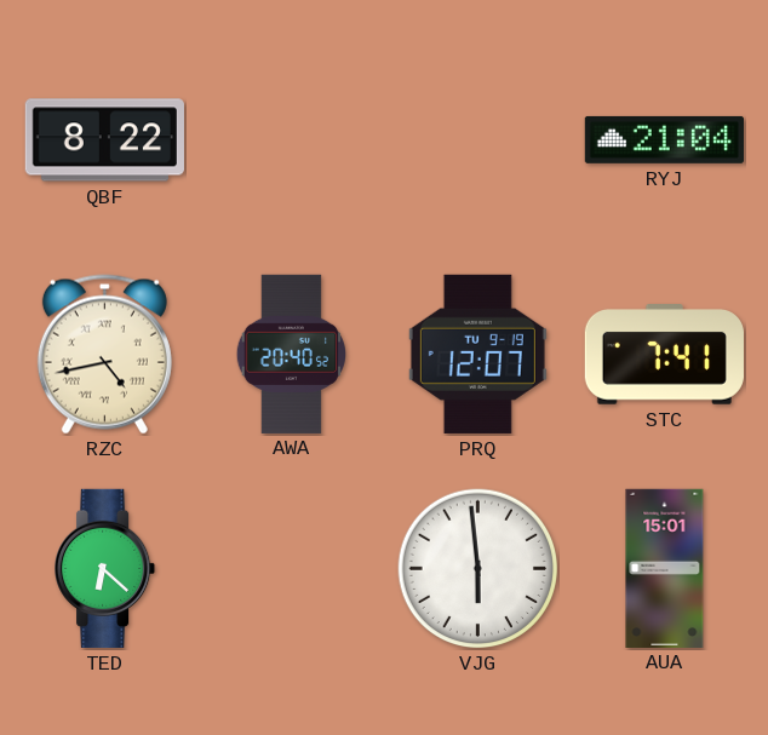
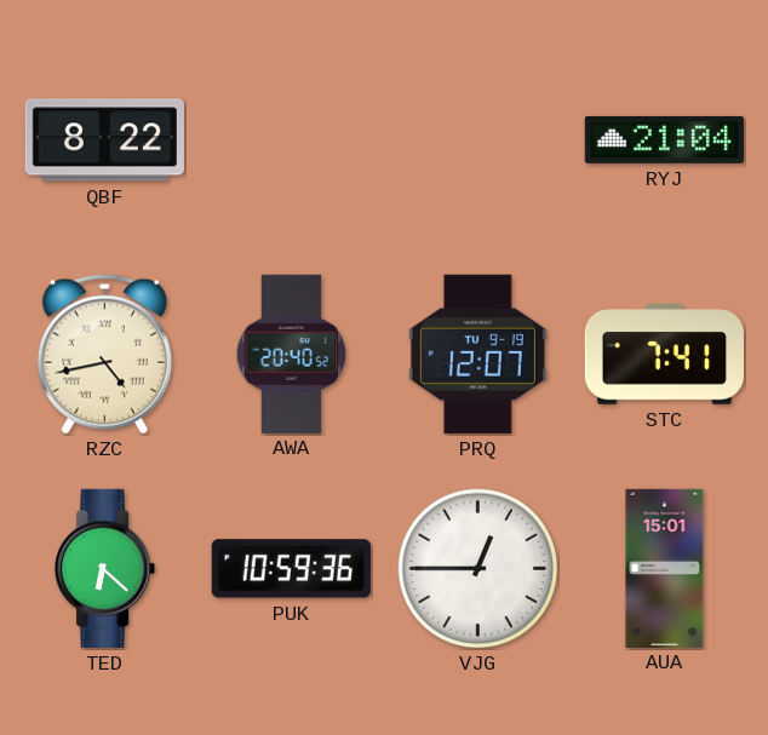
PUK: none -> 10:59 (291, 569)
VJG: 5:59 -> 12:45 (478, 569)
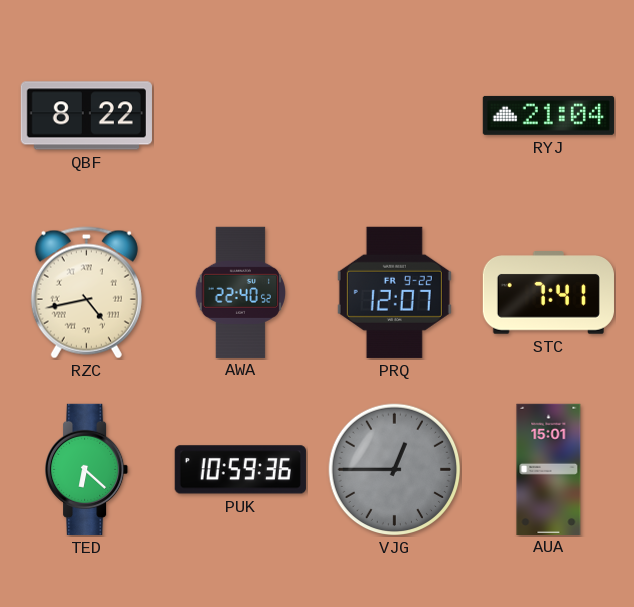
AWA: 20:40 -> 22:40 (240, 292)
PRQ date: TU 9-19 -> FR 9-22 (394, 292)
VJG dial: white -> grey (395, 470)
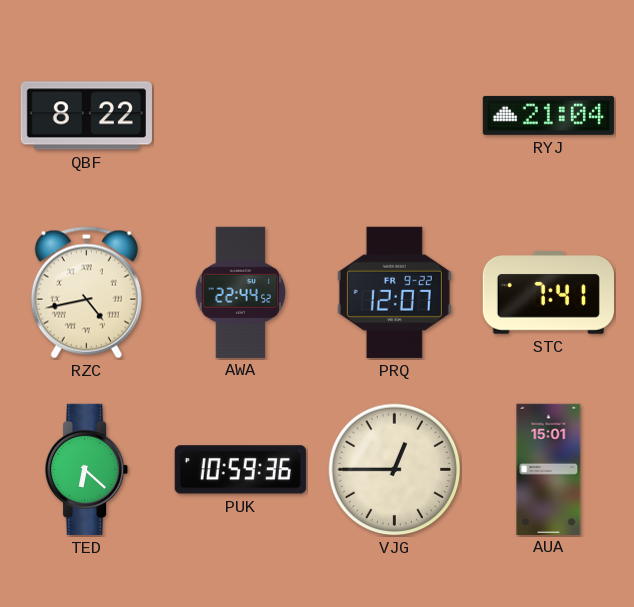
AWA: 22:40 -> 22:44 (240, 292)
VJG dial: grey -> cream (395, 470)
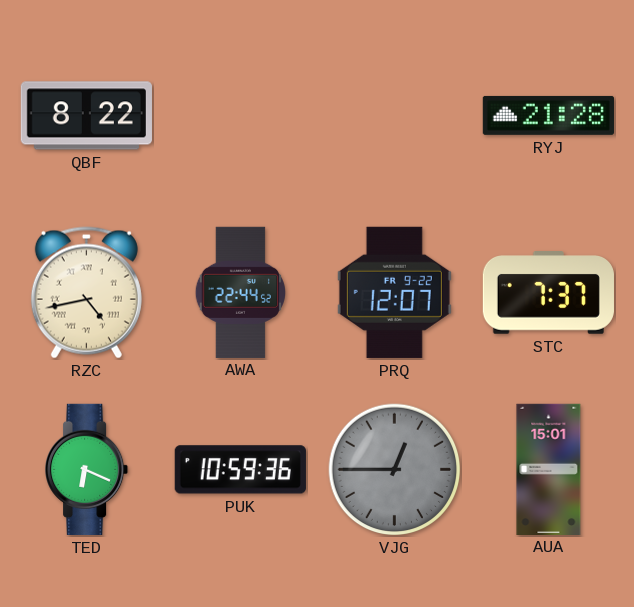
RYJ: 21:04 -> 21:28 (548, 115)
STC: 7:41 -> 7:37 (548, 293)
TED: 6:22 -> 6:19 (88, 469)
VJG dial: cream -> grey (395, 470)
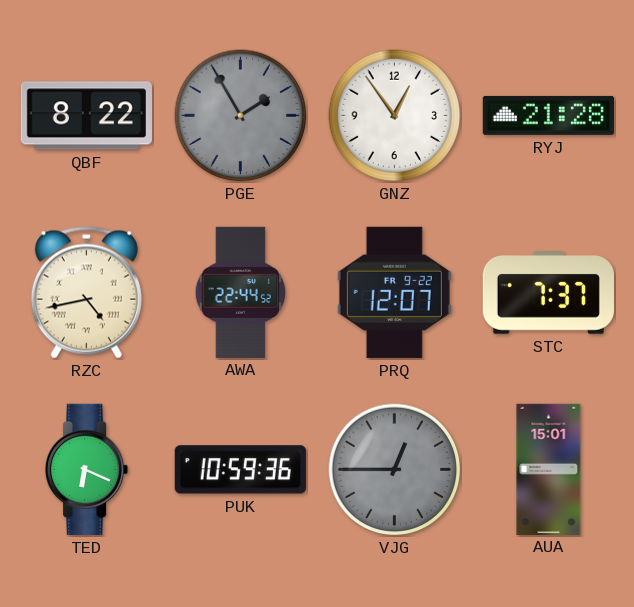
PGE: none -> 1:55 (241, 116)
GNZ: none -> 12:54 (395, 116)
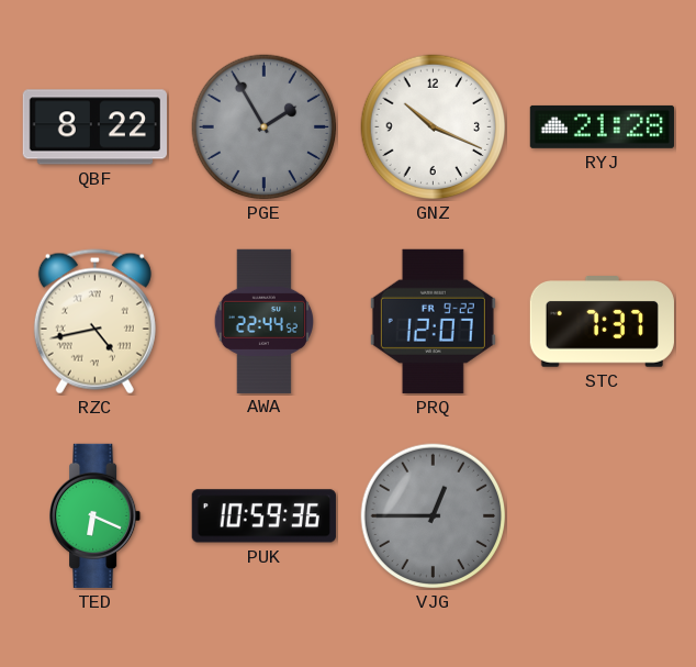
GNZ: 12:54 -> 10:19 (434, 127)
AUA: 15:01 -> none (549, 469)
